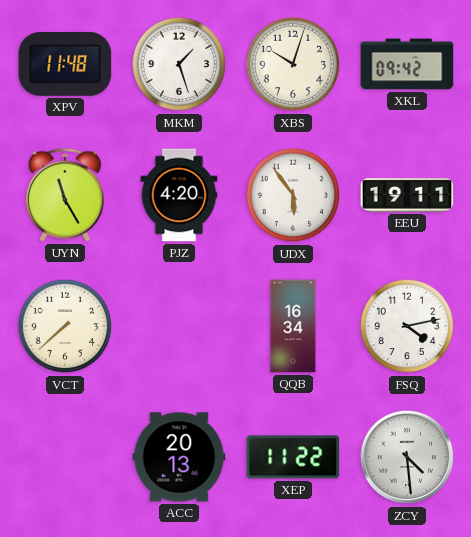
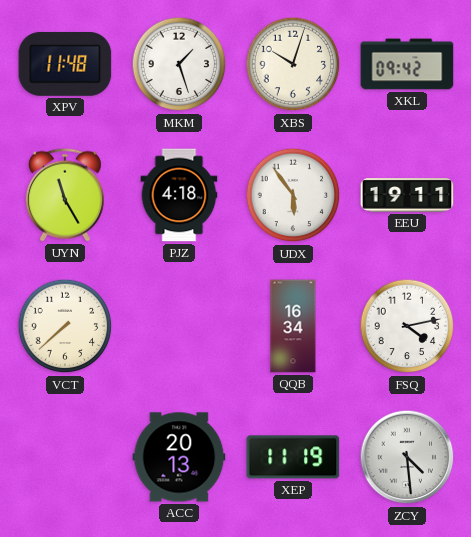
PJZ: 4:20 -> 4:18 (179, 195)
XEP: 11:22 -> 11:19 (293, 457)
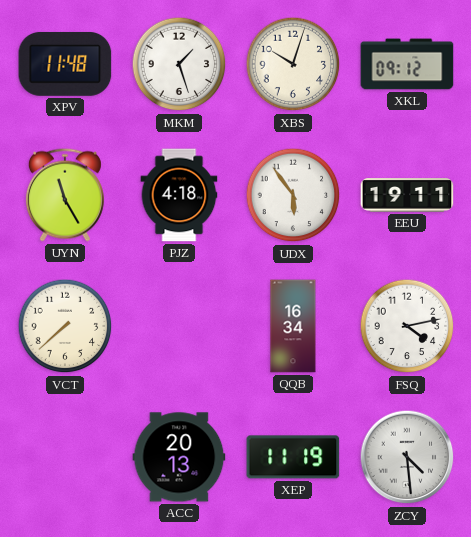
XKL: 09:42 -> 09:12 (407, 64)
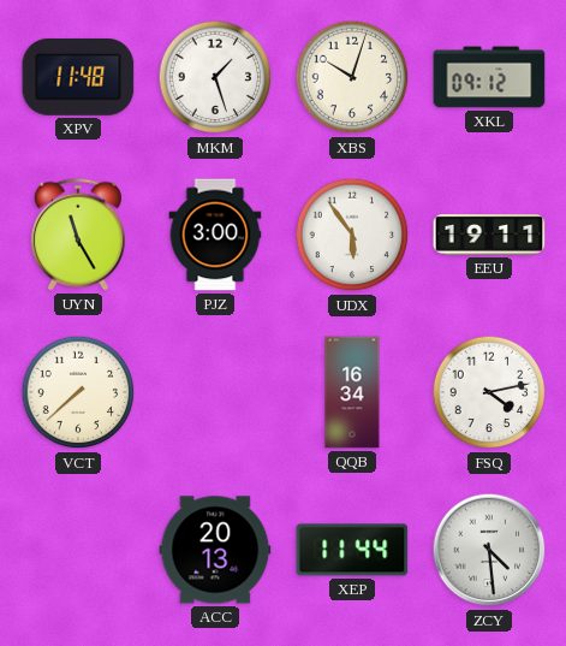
PJZ: 4:18 -> 3:00 (215, 235)
XEP: 11:19 -> 11:44 (352, 550)
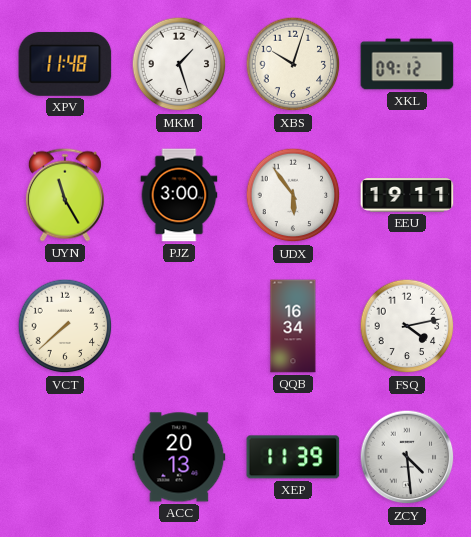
XEP: 11:44 -> 11:39 (293, 457)
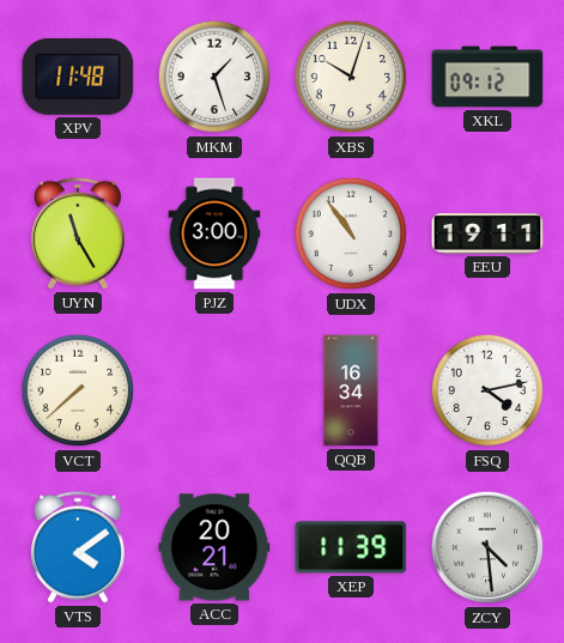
UDX: 5:54 -> 10:54 (351, 233)
VTS: none -> 4:09 (78, 547)
ACC: 20:13 -> 20:21 (214, 547)
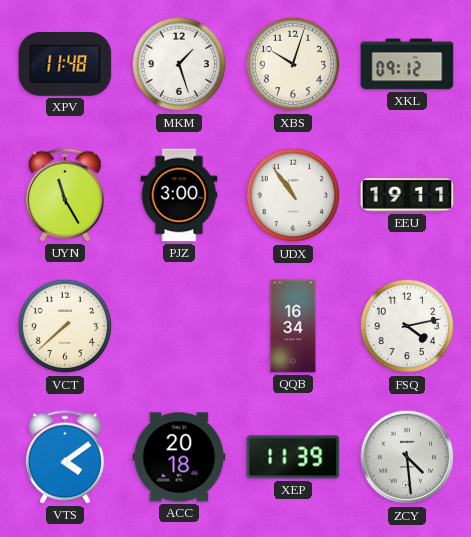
ACC: 20:21 -> 20:18 (179, 457)
